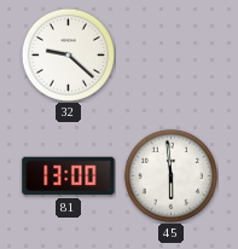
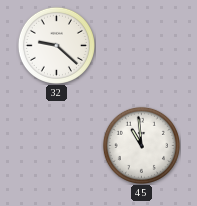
81: 13:00 -> none (69, 176)
45: 5:59 -> 10:59 (141, 145)
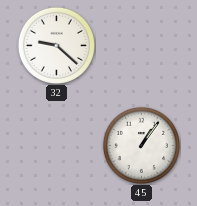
45: 10:59 -> 1:06 (141, 145)
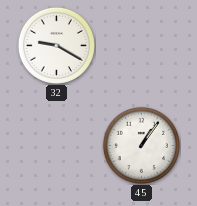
32: 9:22 -> 9:20 (56, 45)
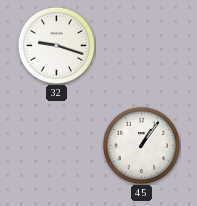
32: 9:20 -> 9:18 (56, 45)
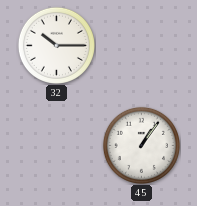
32: 9:18 -> 10:15 (56, 45)
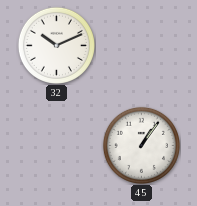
32: 10:15 -> 10:11 (56, 45)
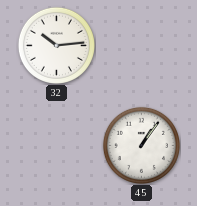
32: 10:11 -> 10:14 (56, 45)
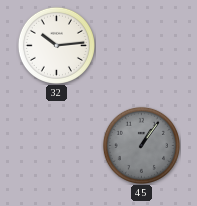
45 dial: white -> grey (141, 145)
